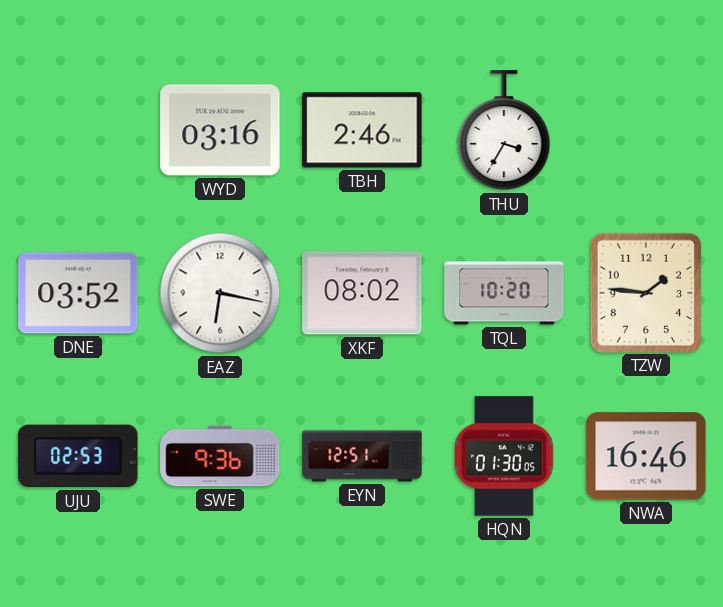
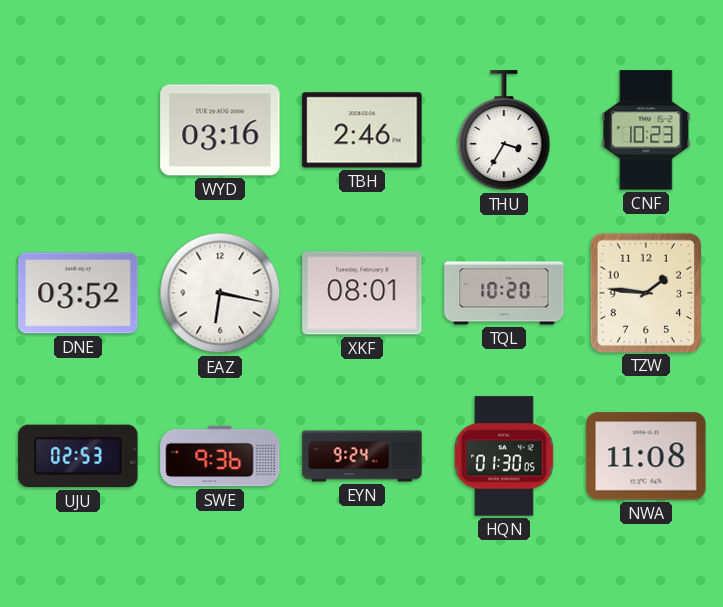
CNF: none -> 10:23 (646, 130)
XKF: 08:02 -> 08:01 (362, 293)
EYN: 12:51 -> 9:24 (362, 456)
NWA: 16:46 -> 11:08 (646, 456)
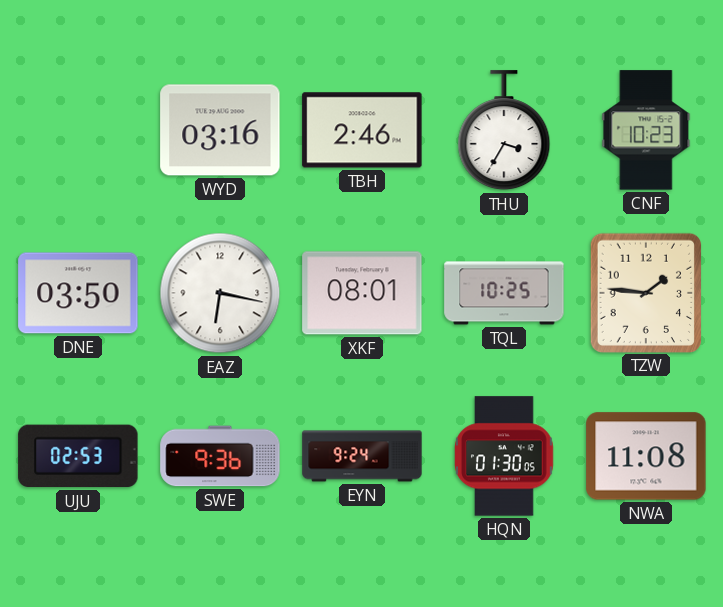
DNE: 03:52 -> 03:50 (78, 293)
TQL: 10:20 -> 10:25 (504, 293)
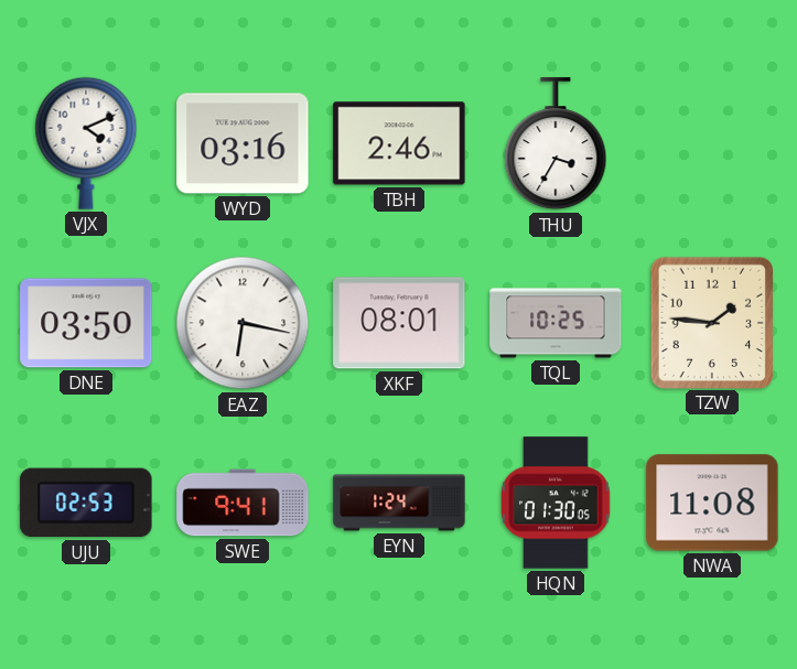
VJX: none -> 4:11 (86, 143)
CNF: 10:23 -> none (646, 130)
SWE: 9:36 -> 9:41 (243, 503)
EYN: 9:24 -> 1:24 (399, 503)
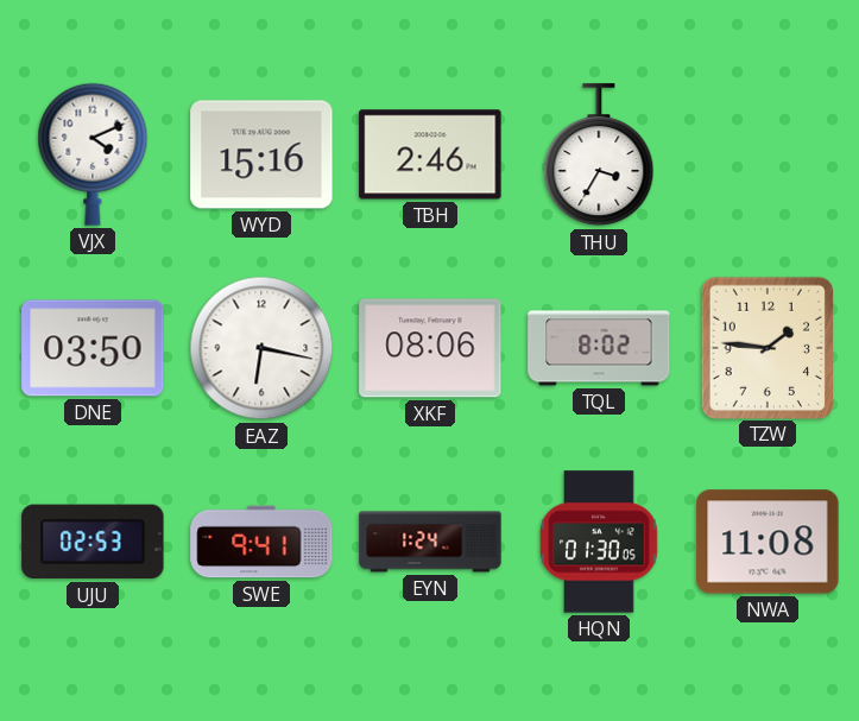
WYD: 03:16 -> 15:16 (261, 154)
XKF: 08:01 -> 08:06 (430, 348)
TQL: 10:25 -> 8:02 (599, 348)
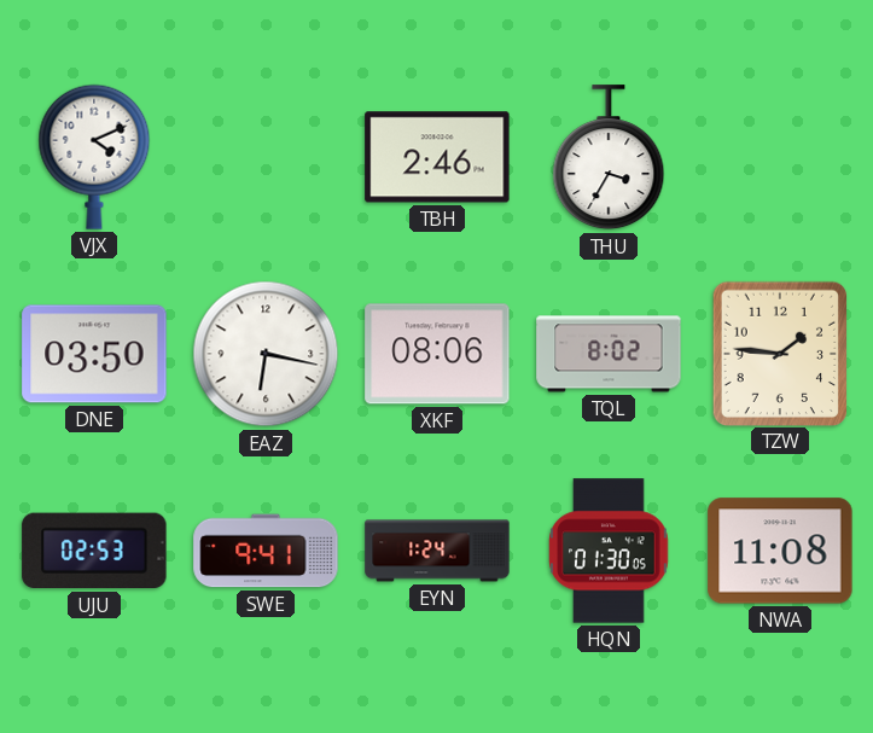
WYD: 15:16 -> none (261, 154)
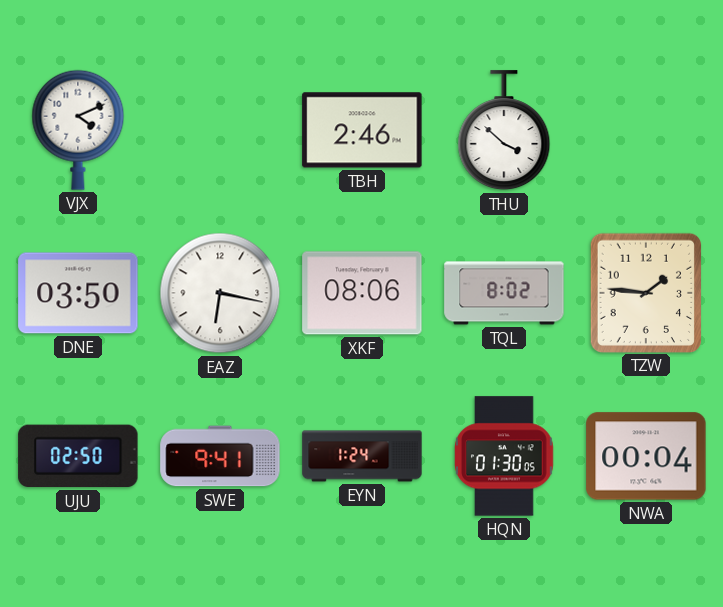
THU: 3:35 -> 3:52 (504, 131)
UJU: 02:53 -> 02:50 (78, 456)
NWA: 11:08 -> 00:04 (646, 456)
